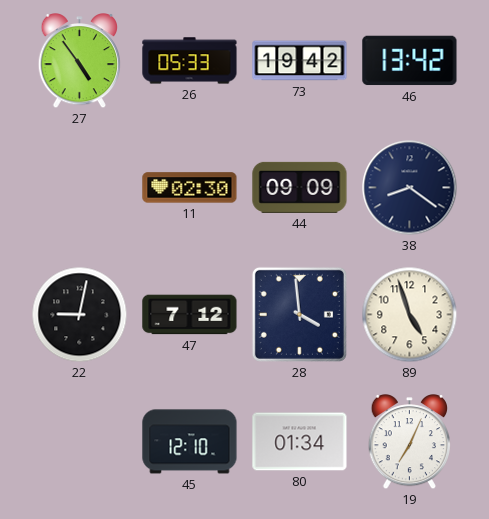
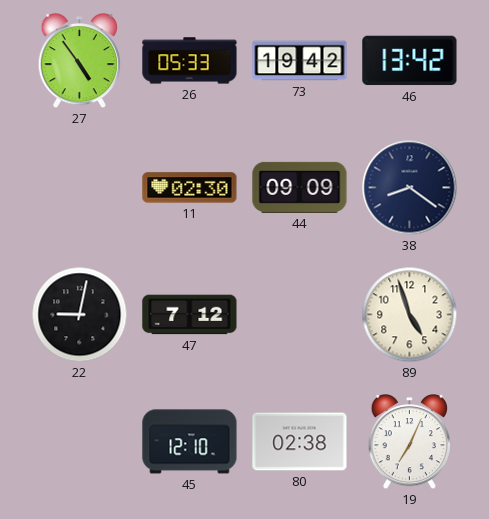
28: 3:59 -> none (299, 314)
80: 01:34 -> 02:38 (300, 442)
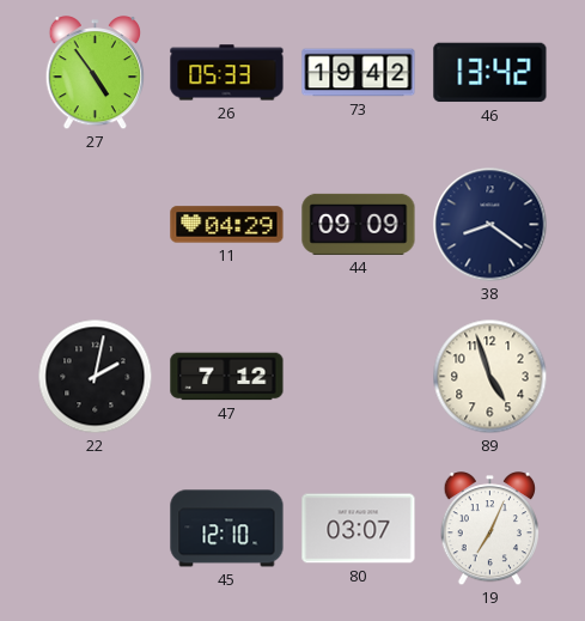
11: 02:30 -> 04:29 (227, 225)
22: 9:02 -> 2:02 (96, 377)
80: 02:38 -> 03:07 (359, 529)
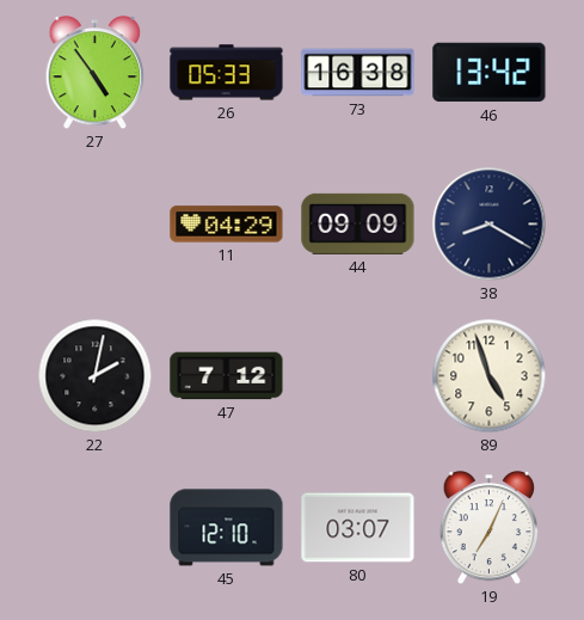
73: 19:42 -> 16:38 (358, 73)
38: 8:21 -> 8:20 (490, 225)
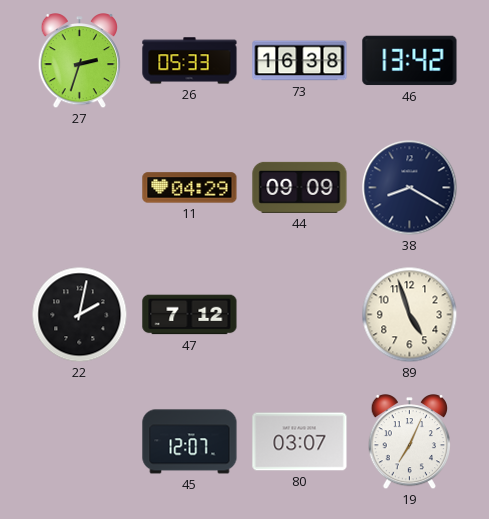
27: 4:54 -> 2:33 (79, 62)
45: 12:10 -> 12:07 (190, 442)
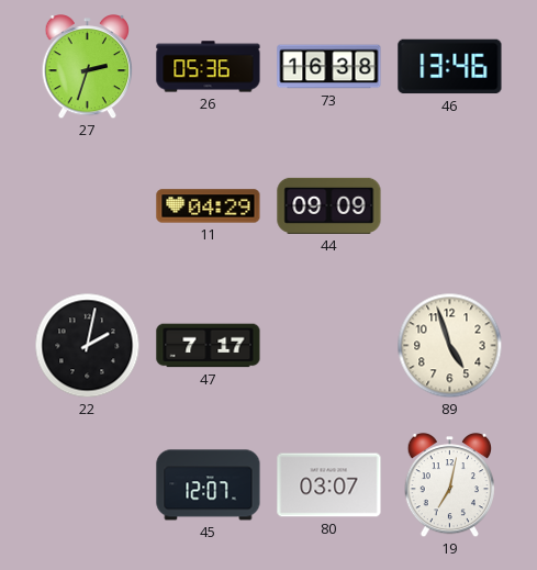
26: 05:33 -> 05:36 (209, 67)
46: 13:42 -> 13:46 (450, 67)
38: 8:20 -> none (410, 188)
47: 7:12 -> 7:17 (209, 346)
19: 7:04 -> 7:02 (449, 487)
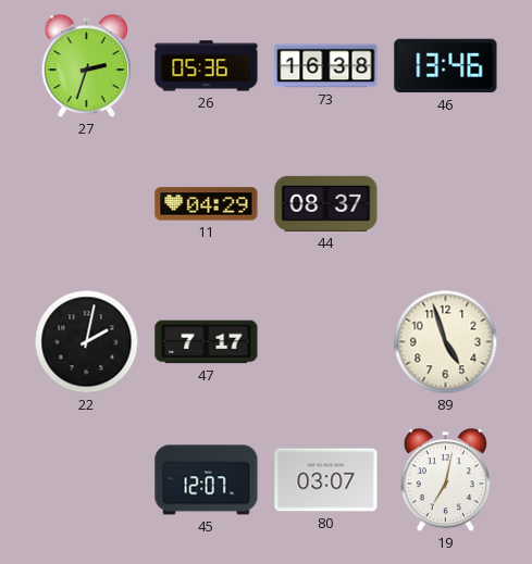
44: 09:09 -> 08:37 (326, 203)
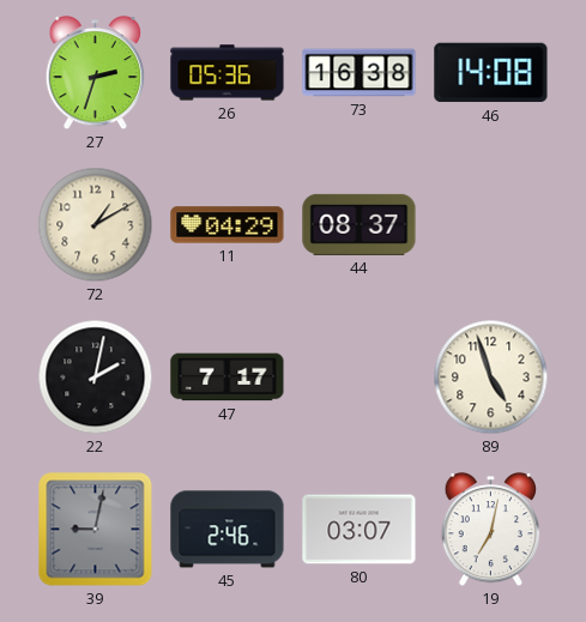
46: 13:46 -> 14:08 (491, 73)
72: none -> 1:10 (96, 225)
39: none -> 9:02 (96, 530)
45: 12:07 -> 2:46 (228, 530)
